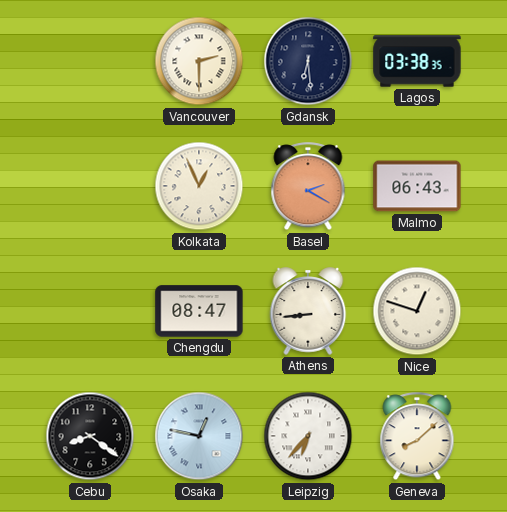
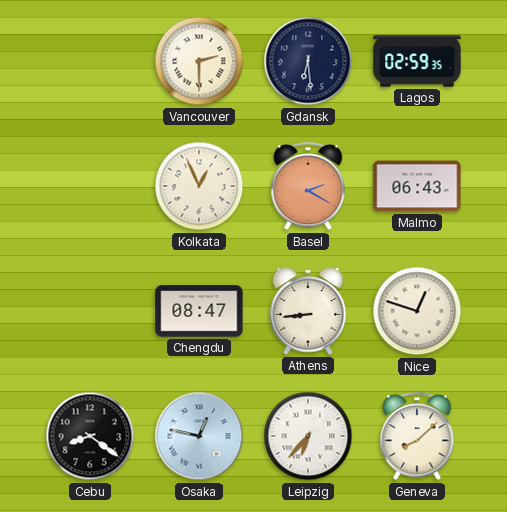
Lagos: 03:38 -> 02:59 (417, 61)
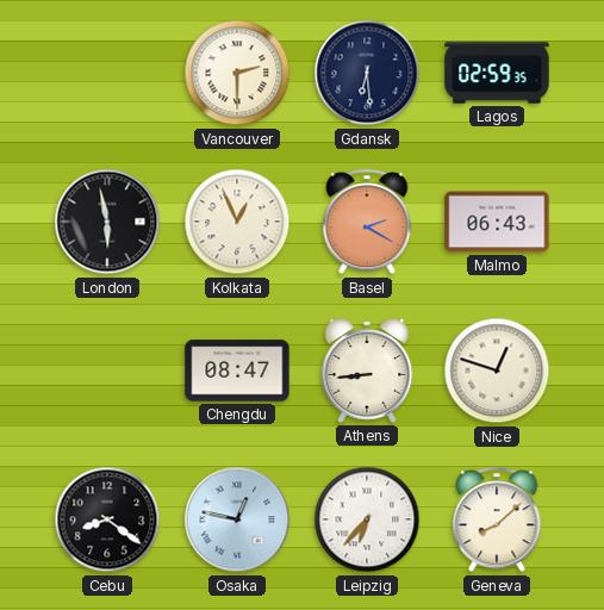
London: none -> 5:58 (107, 222)
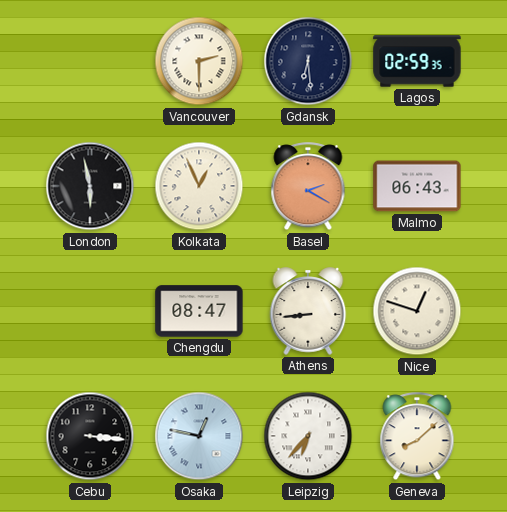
Cebu: 8:21 -> 3:16 (90, 436)
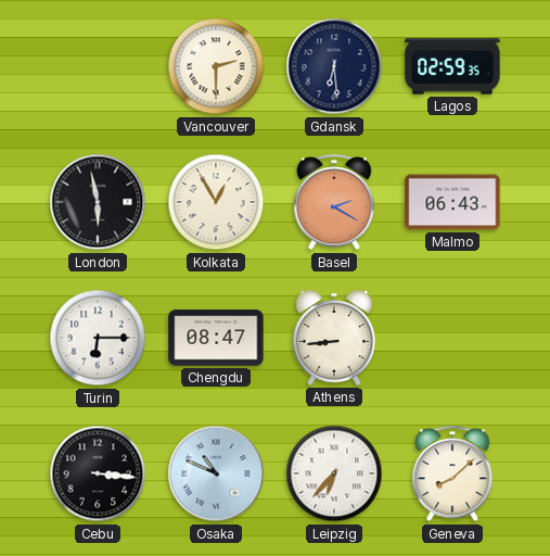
Kolkata: 12:56 -> 12:55 (216, 202)
Turin: none -> 6:15 (98, 338)
Nice: 12:48 -> none (417, 311)
Osaka: 12:47 -> 10:49 (216, 473)
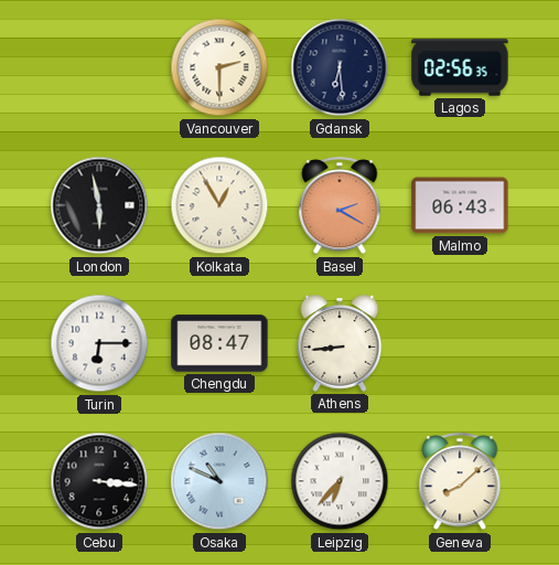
Lagos: 02:59 -> 02:56 (460, 67)
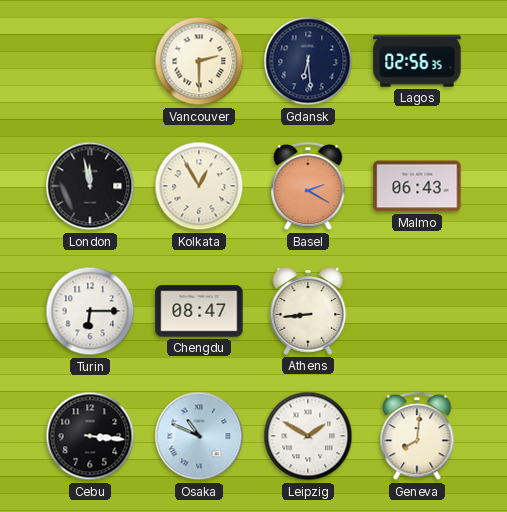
London: 5:58 -> 11:58 (90, 186)
Leipzig: 6:37 -> 1:50 (308, 436)
Geneva: 8:08 -> 8:01 (417, 437)
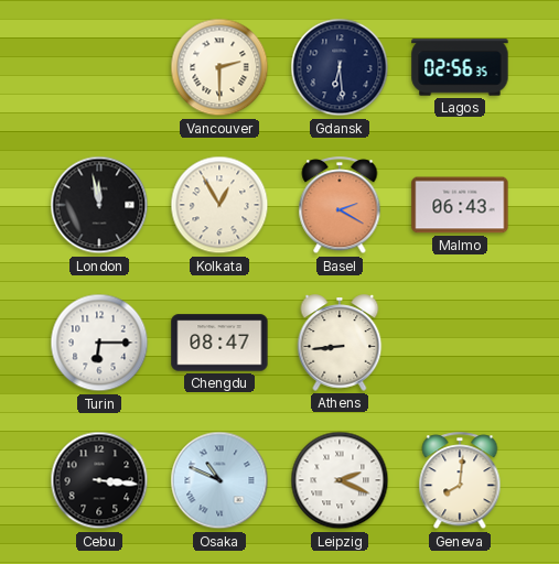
Leipzig: 1:50 -> 2:19 (340, 480)
